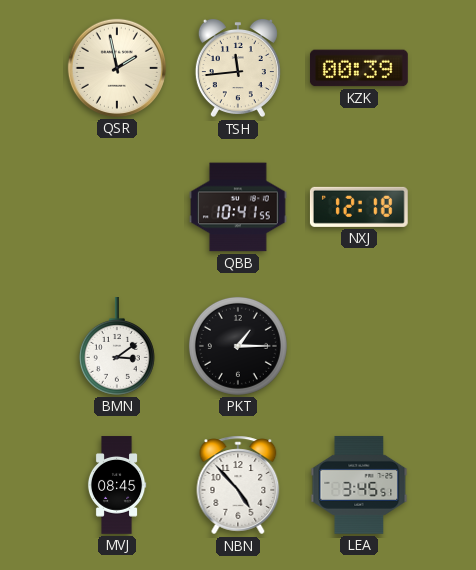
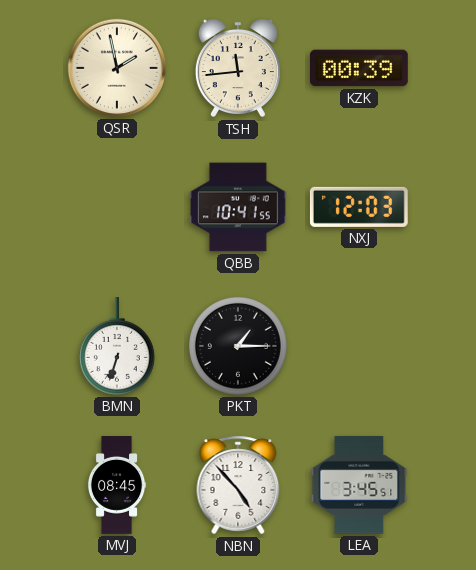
NXJ: 12:18 -> 12:03 (359, 207)
BMN: 3:09 -> 6:33 (117, 347)
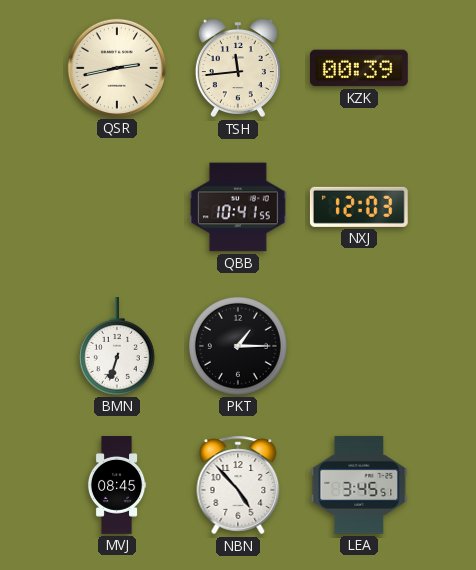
QSR: 1:58 -> 2:43 (117, 68)
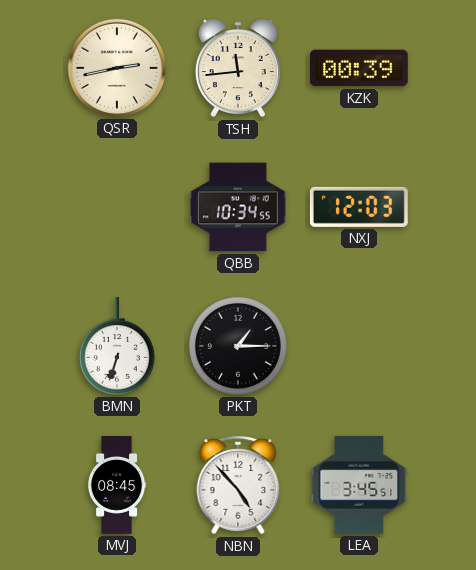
QBB: 10:41 -> 10:34 (239, 207)
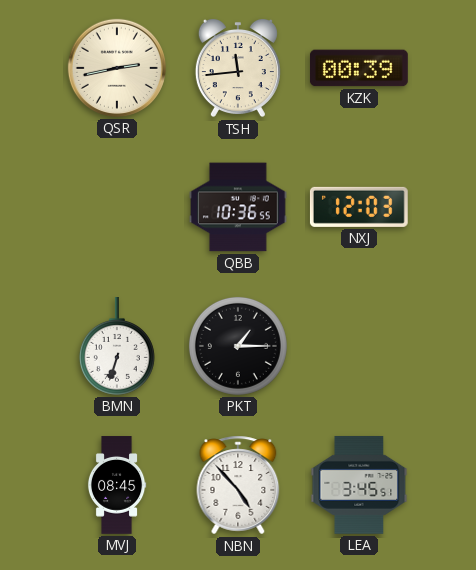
QBB: 10:34 -> 10:36 (239, 207)
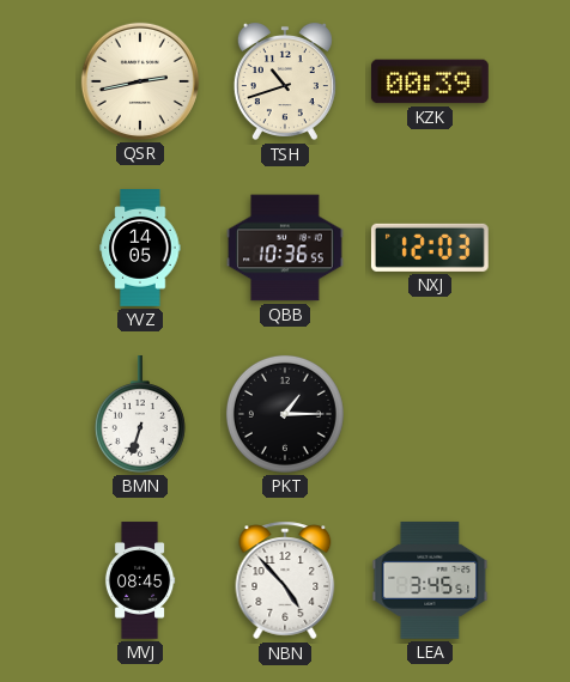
TSH: 11:44 -> 10:42 (285, 81)
YVZ: none -> 14:05 (140, 248)
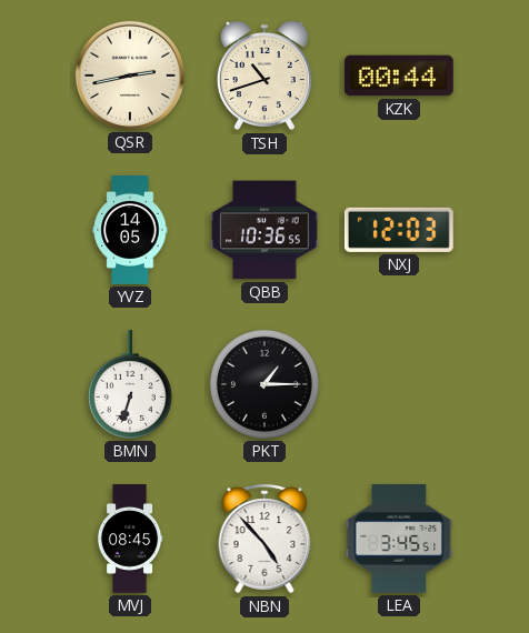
KZK: 00:39 -> 00:44 (399, 76)
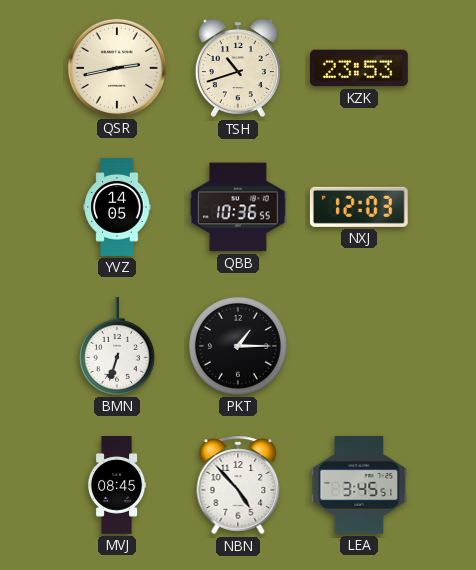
KZK: 00:44 -> 23:53 (359, 68)
